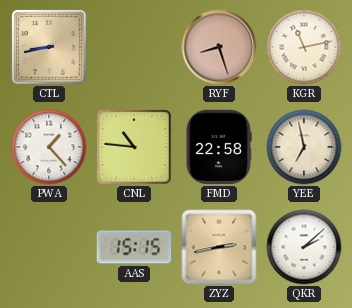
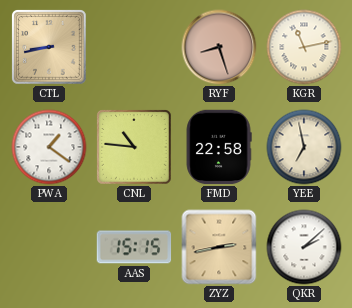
PWA: 1:23 -> 1:21 (49, 147)
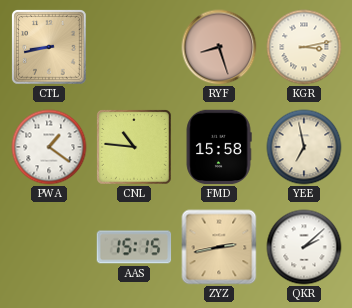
KGR: 11:13 -> 3:13 (304, 47)
FMD: 22:58 -> 15:58 (219, 147)
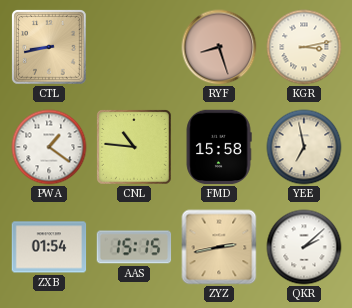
ZXB: none -> 01:54 (49, 247)
